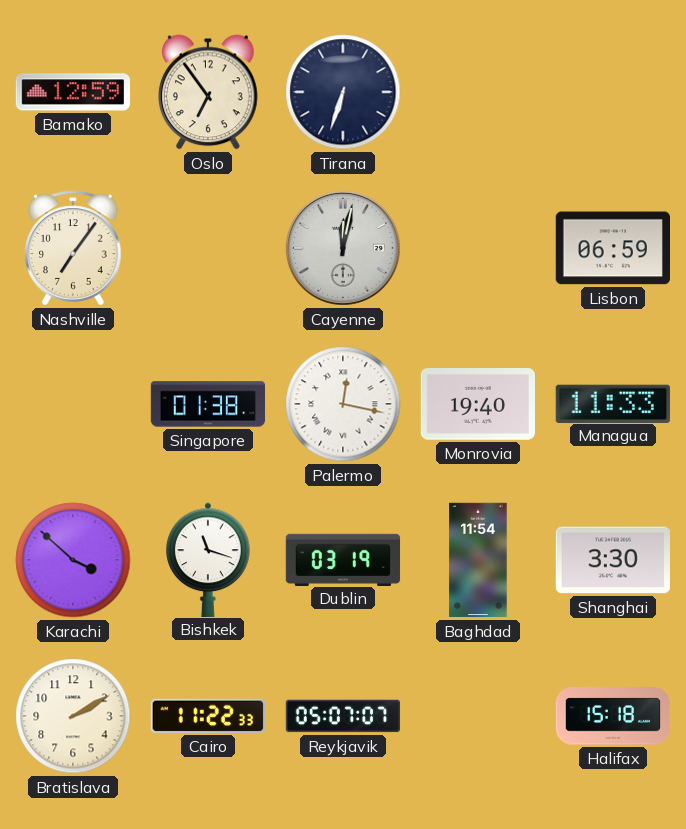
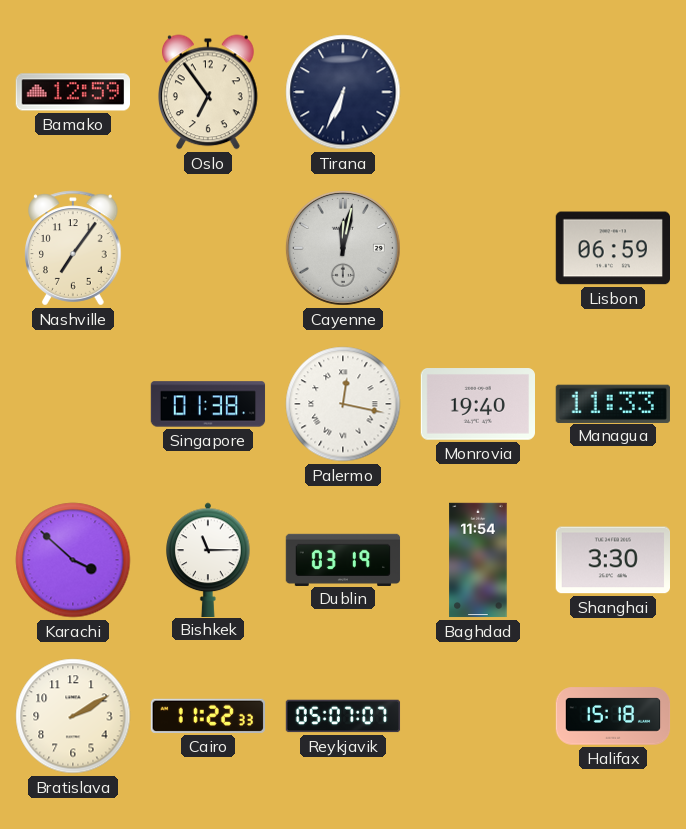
Tirana: 6:33 -> 6:34 (343, 92)
Bishkek: 11:18 -> 11:15 (208, 559)
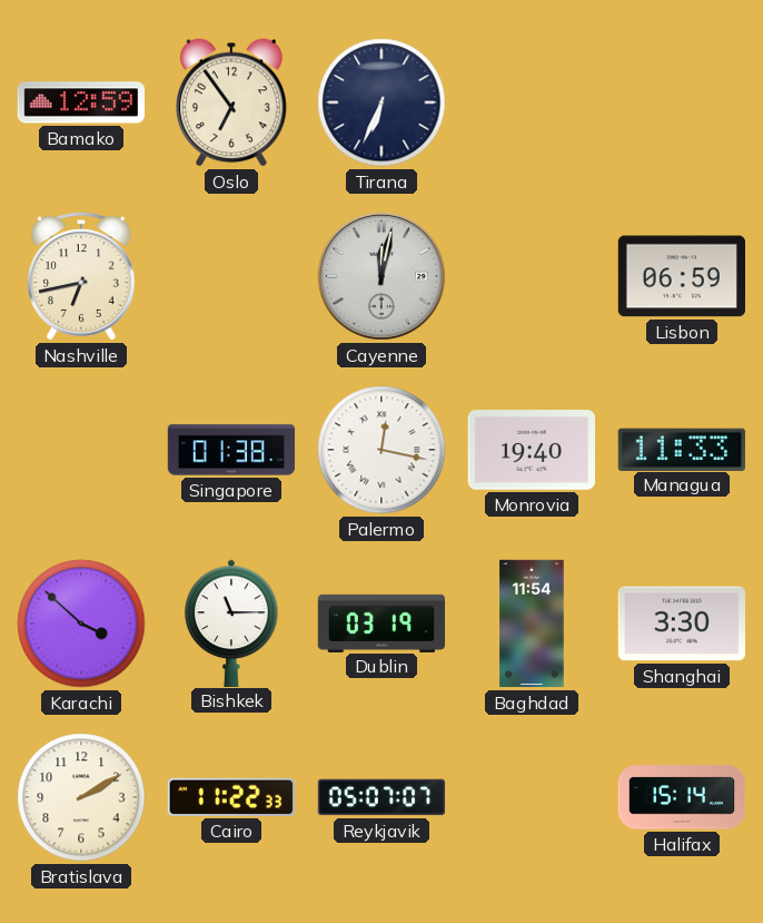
Nashville: 7:06 -> 6:43 (81, 276)
Halifax: 15:18 -> 15:14 (682, 797)
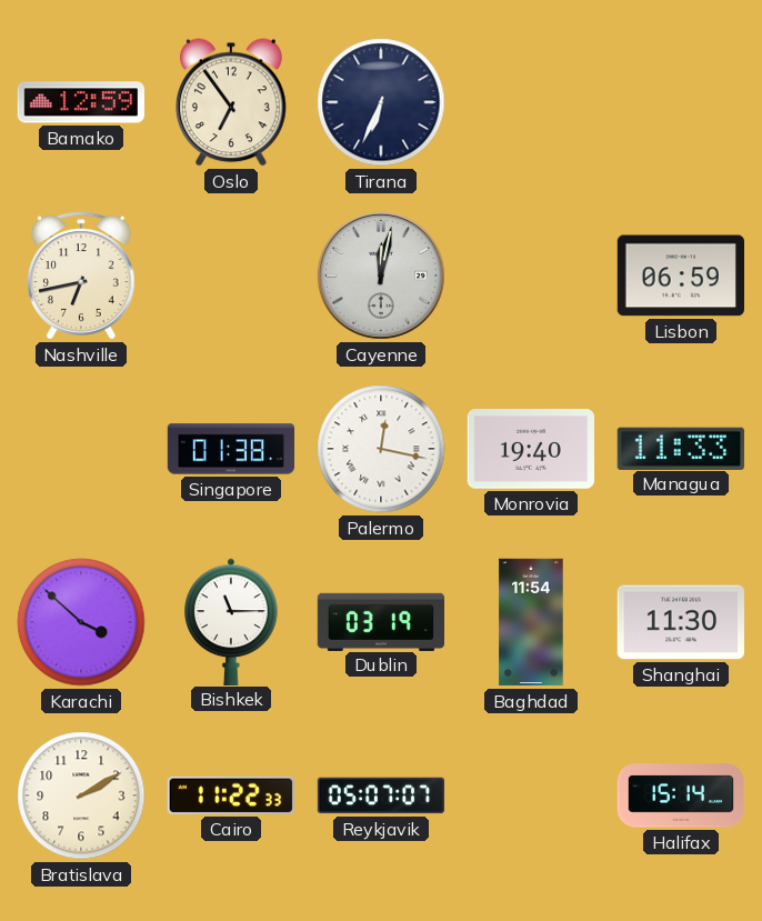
Shanghai: 3:30 -> 11:30 (680, 622)
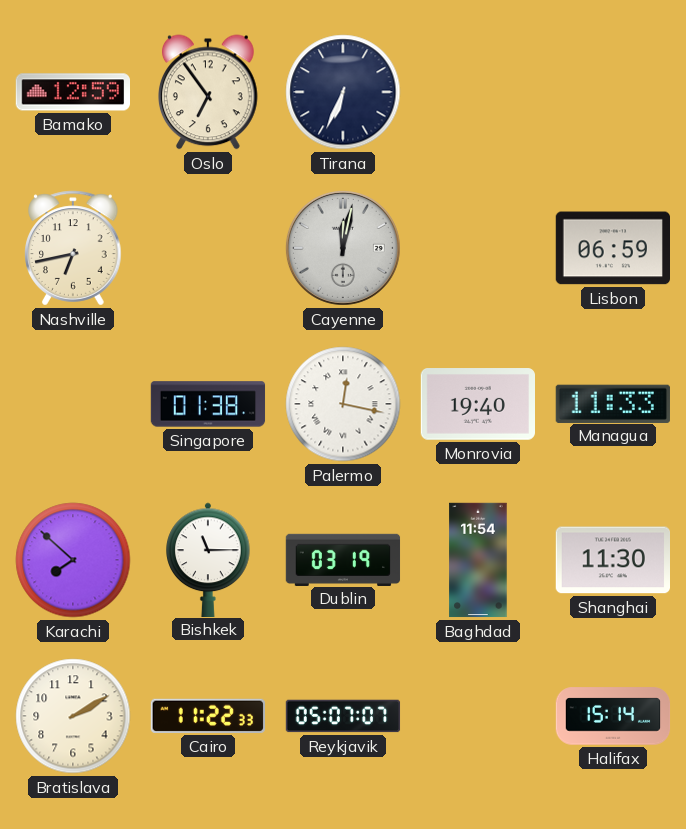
Karachi: 3:52 -> 7:52 (73, 560)
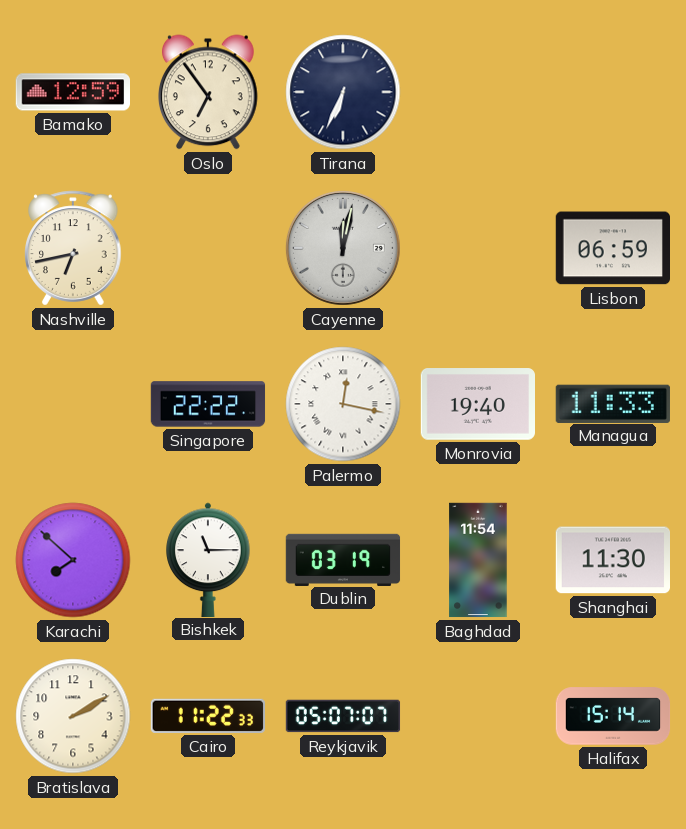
Singapore: 01:38 -> 22:22 (208, 404)
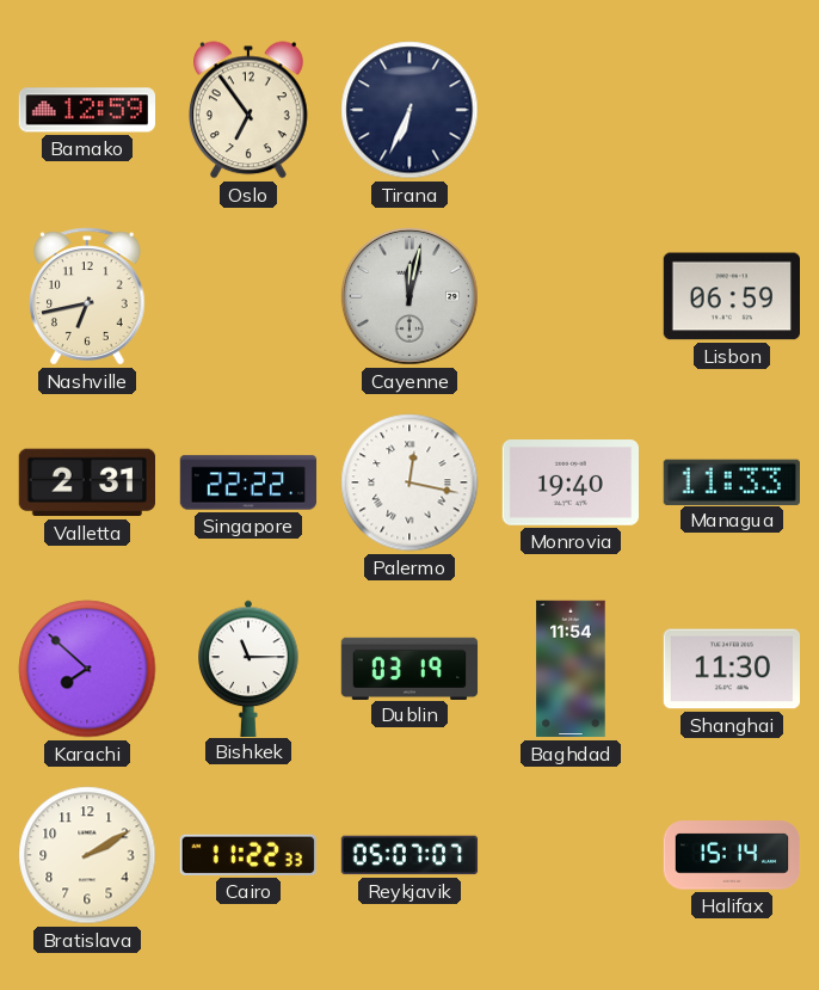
Valletta: none -> 2:31 (86, 482)
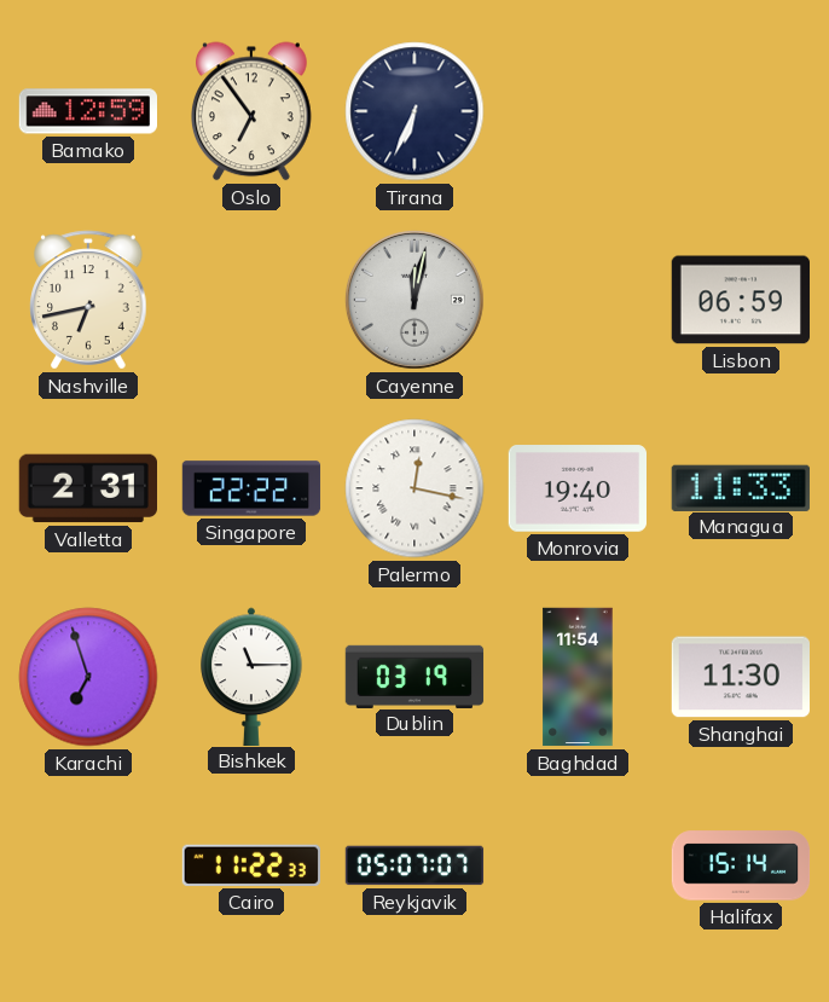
Karachi: 7:52 -> 6:57 (88, 677)
Bratislava: 2:10 -> none (87, 855)
